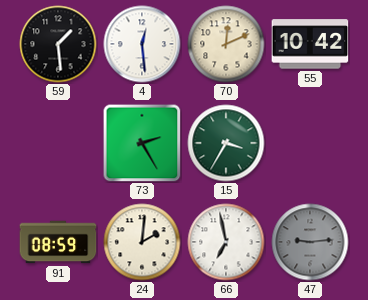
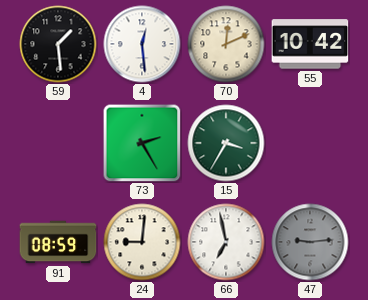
24: 2:01 -> 9:01 (142, 242)
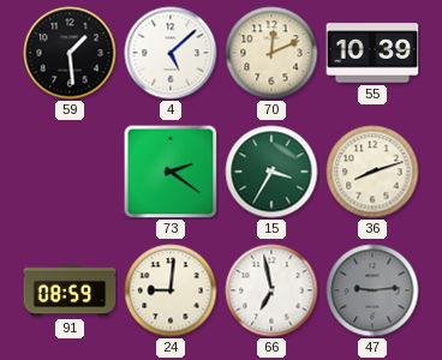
4: 12:29 -> 5:08 (171, 53)
55: 10:42 -> 10:39 (372, 53)
73: 2:25 -> 2:21 (171, 172)
36: none -> 8:12 (372, 172)
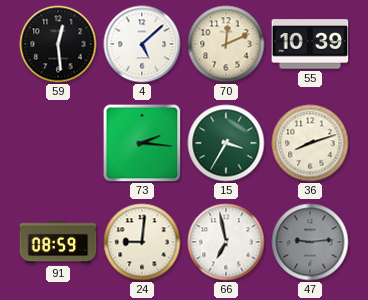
59: 1:29 -> 12:29 (58, 44)
73: 2:21 -> 2:16 (142, 143)
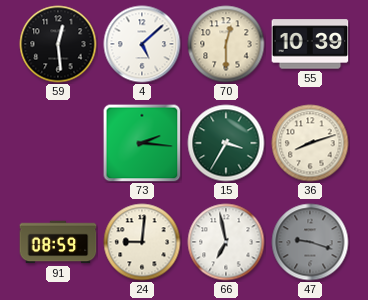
70: 12:11 -> 12:30 (226, 44)
47: 9:14 -> 9:18 (310, 242)
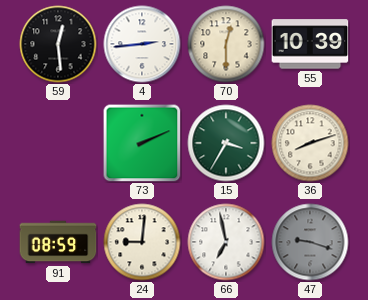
4: 5:08 -> 2:44 (142, 44)
73: 2:16 -> 2:11 (142, 143)
